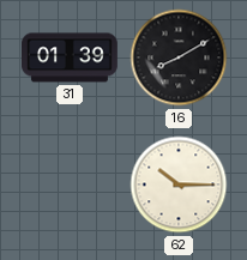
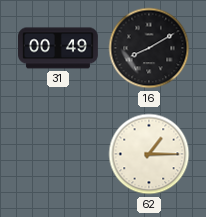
31: 01:39 -> 00:49 (59, 48)
62: 10:15 -> 1:15 (149, 154)
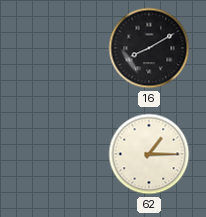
31: 00:49 -> none (59, 48)
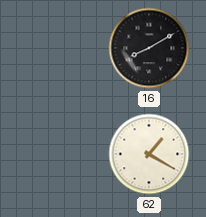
62: 1:15 -> 1:20 (149, 154)
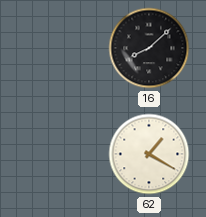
16: 8:10 -> 8:08 (149, 48)
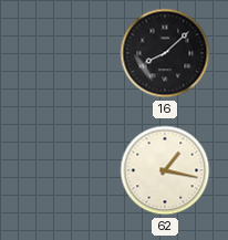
62: 1:20 -> 1:17 (165, 170)
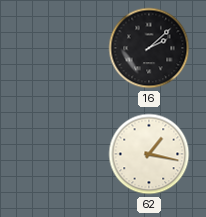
16: 8:08 -> 2:08 (149, 48)
